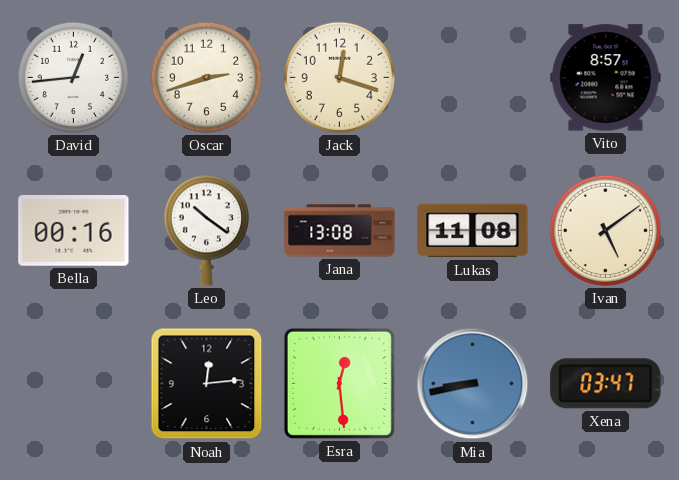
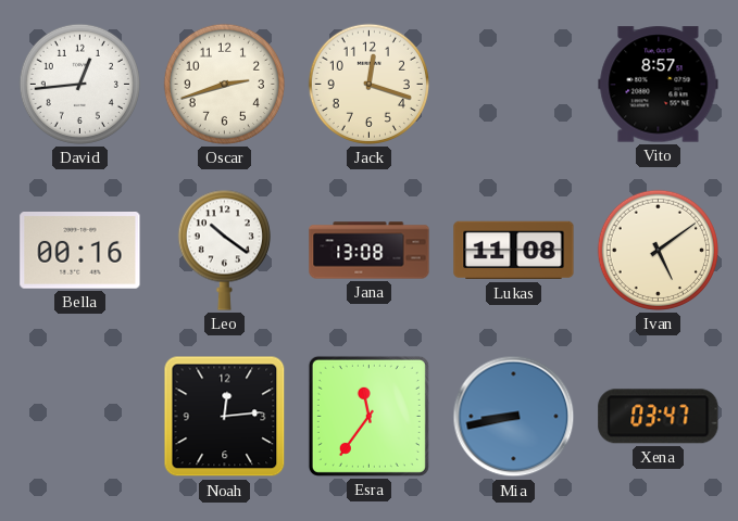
Esra: 12:29 -> 11:36 (368, 416)
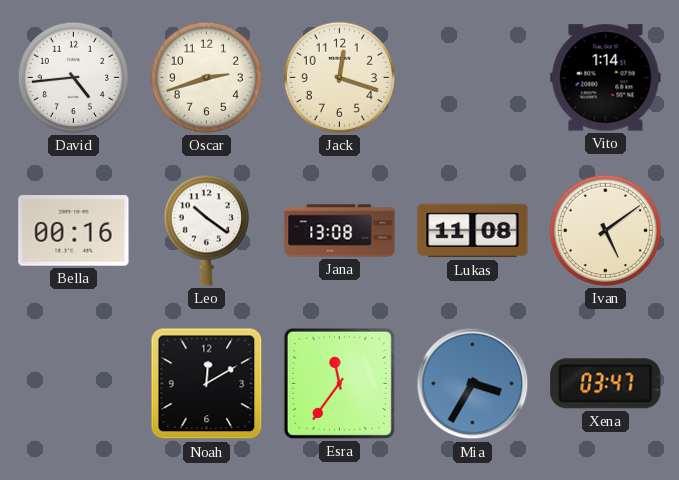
David: 12:44 -> 4:44 (73, 77)
Vito: 8:57 -> 1:14 (606, 78)
Noah: 12:14 -> 12:10 (207, 384)
Mia: 8:43 -> 3:35 (473, 384)
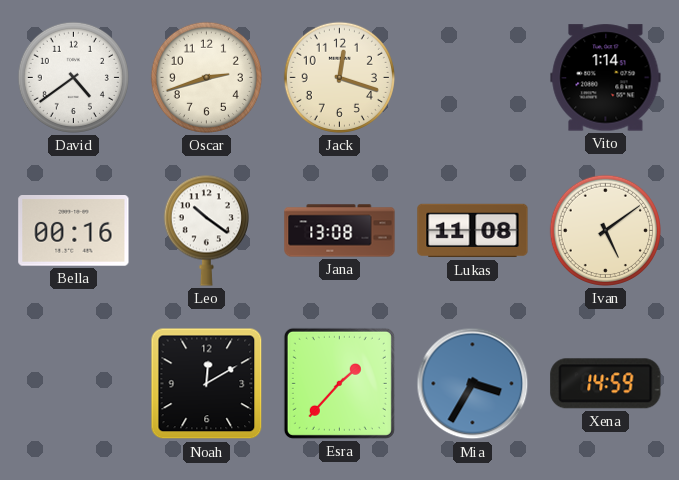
David: 4:44 -> 4:39 (73, 77)
Esra: 11:36 -> 1:37 (339, 383)
Xena: 03:47 -> 14:59 (606, 384)
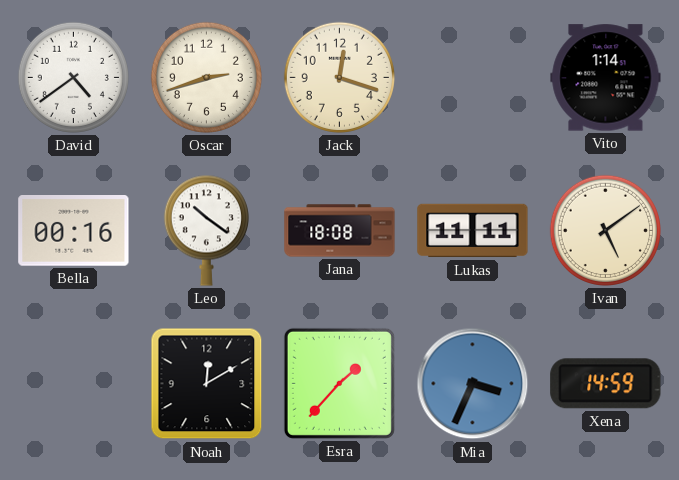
Jana: 13:08 -> 18:08 (340, 231)
Lukas: 11:08 -> 11:11 (473, 231)
Mia: 3:35 -> 3:34 (473, 384)
